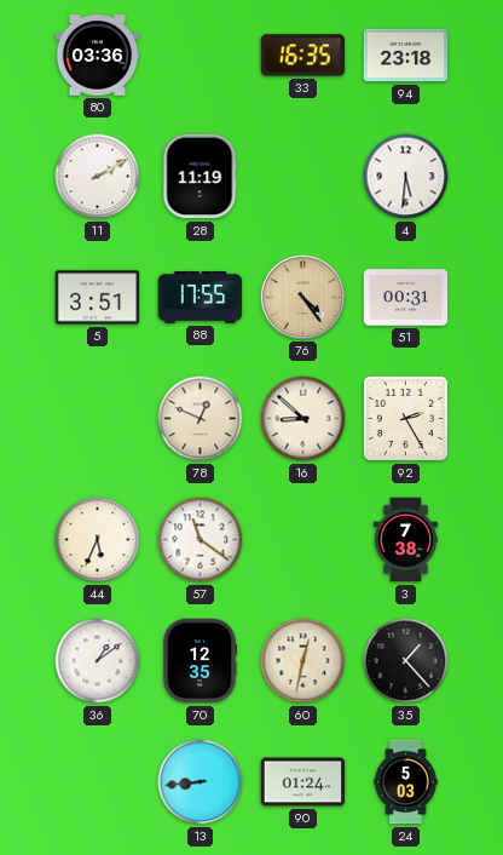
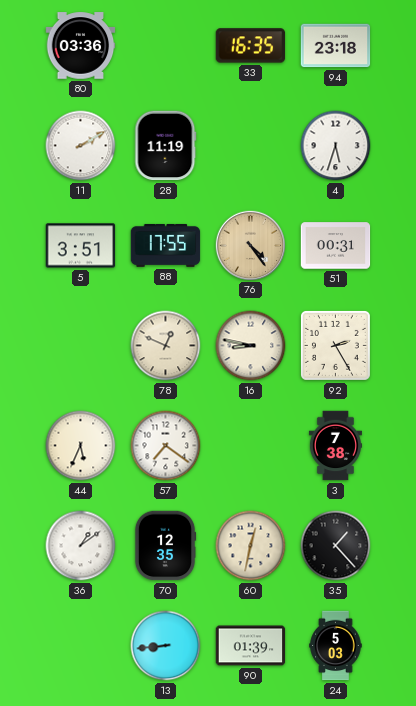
4: 5:31 -> 5:33 (336, 146)
16: 8:52 -> 8:47 (251, 346)
57: 11:21 -> 7:21 (166, 446)
90: 01:24 -> 01:39 (251, 646)
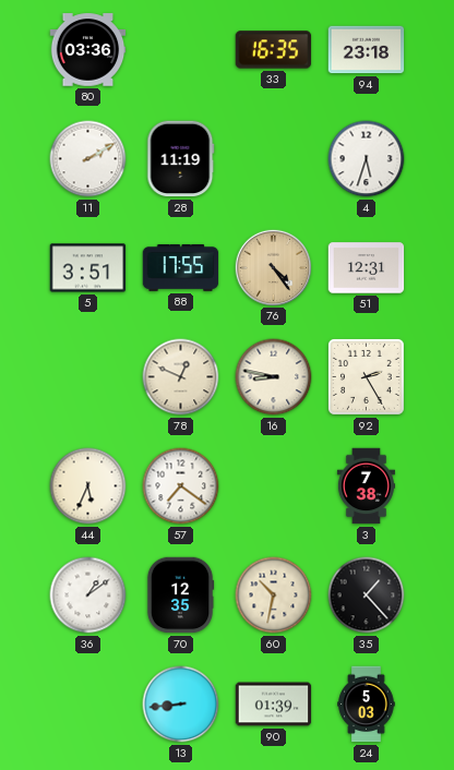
51: 00:31 -> 12:31 (367, 268)
60: 12:32 -> 10:32 (274, 595)
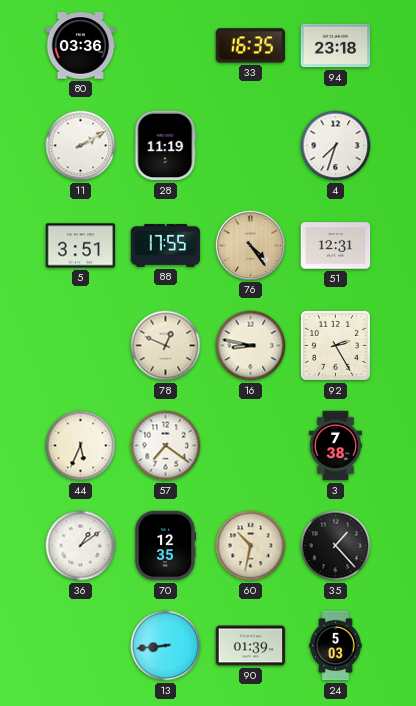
4: 5:33 -> 7:33 (336, 146)
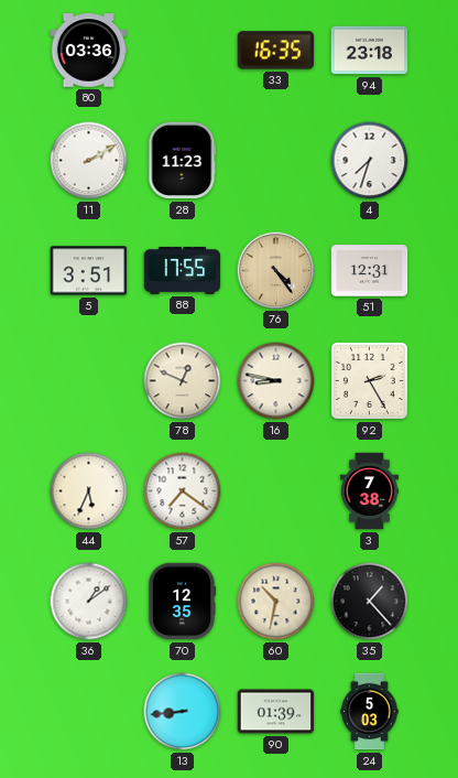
28: 11:19 -> 11:23 (183, 161)
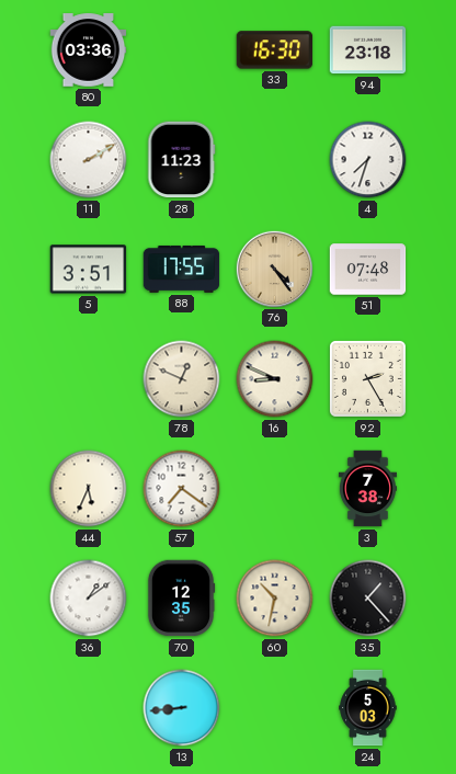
33: 16:35 -> 16:30 (275, 50)
51: 12:31 -> 07:48 (368, 270)
16: 8:47 -> 8:49 (275, 379)
90: 01:39 -> none (276, 712)
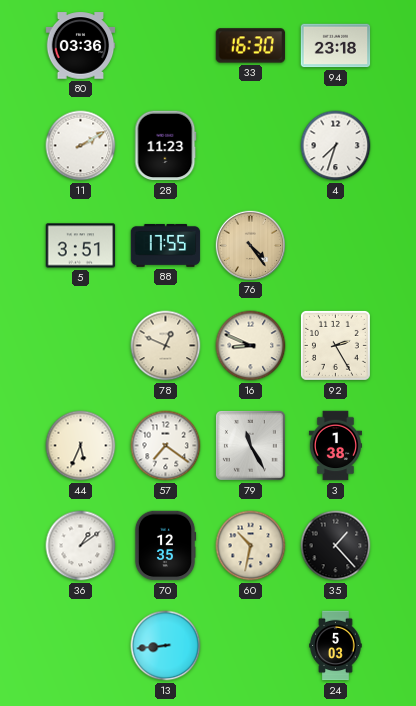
51: 07:48 -> none (368, 270)
79: none -> 11:25 (250, 445)
3: 7:38 -> 1:38 (335, 446)
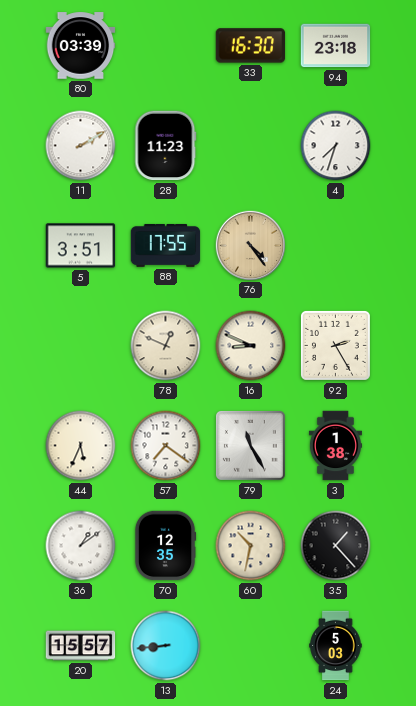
80: 03:36 -> 03:39 (81, 46)
20: none -> 15:57 (81, 646)
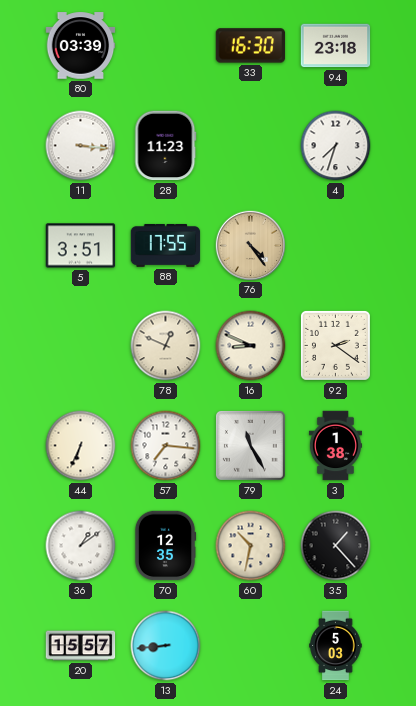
11: 2:10 -> 3:16 (81, 146)
92: 2:25 -> 2:21 (335, 345)
44: 5:34 -> 6:34 (81, 446)
57: 7:21 -> 7:16 (166, 446)
